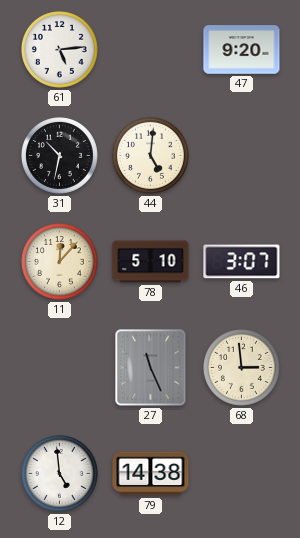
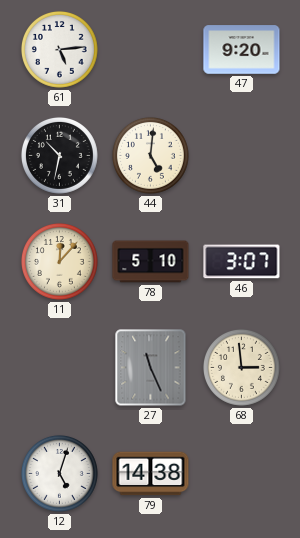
12: 4:59 -> 5:03 (59, 473)
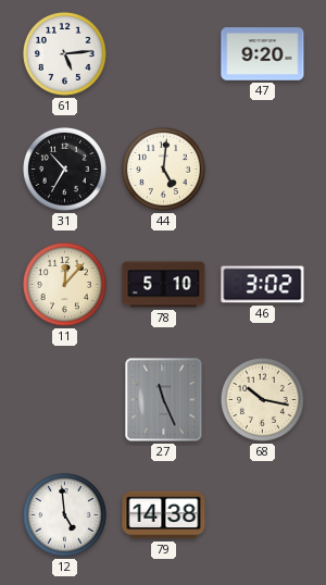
31: 10:32 -> 10:35 (64, 169)
46: 3:07 -> 3:02 (263, 285)
68: 2:59 -> 10:17 (262, 399)
12: 5:03 -> 4:59 (64, 514)
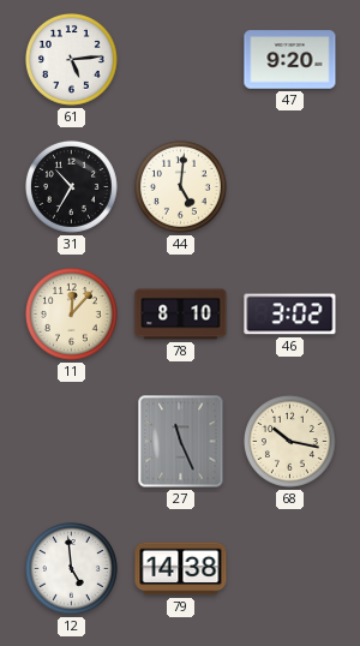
78: 5:10 -> 8:10 (181, 315)
